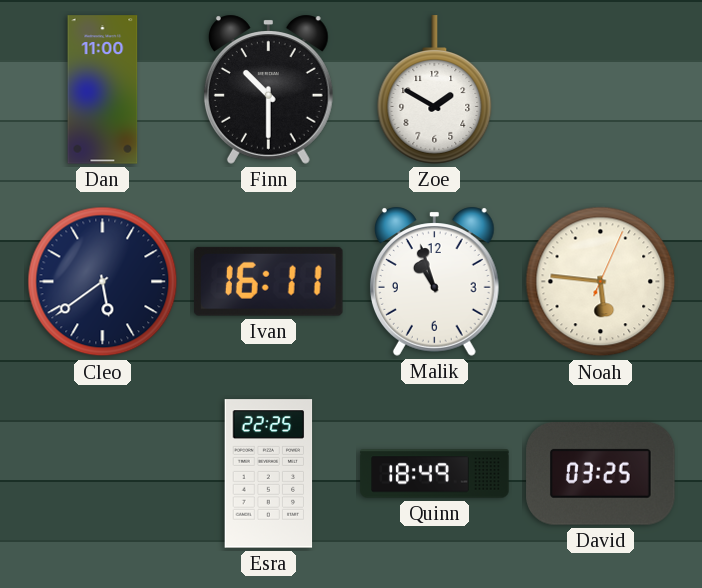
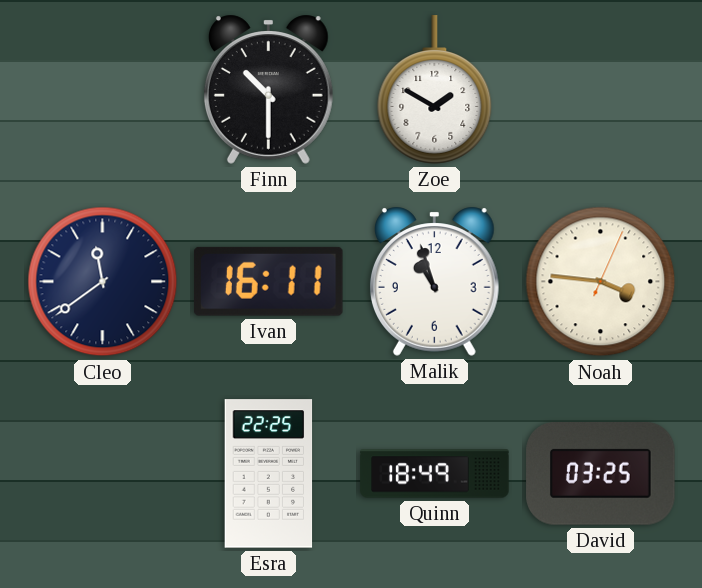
Dan: 11:00 -> none (103, 90)
Cleo: 5:39 -> 11:39 (103, 282)
Noah: 5:46 -> 3:46 (601, 282)
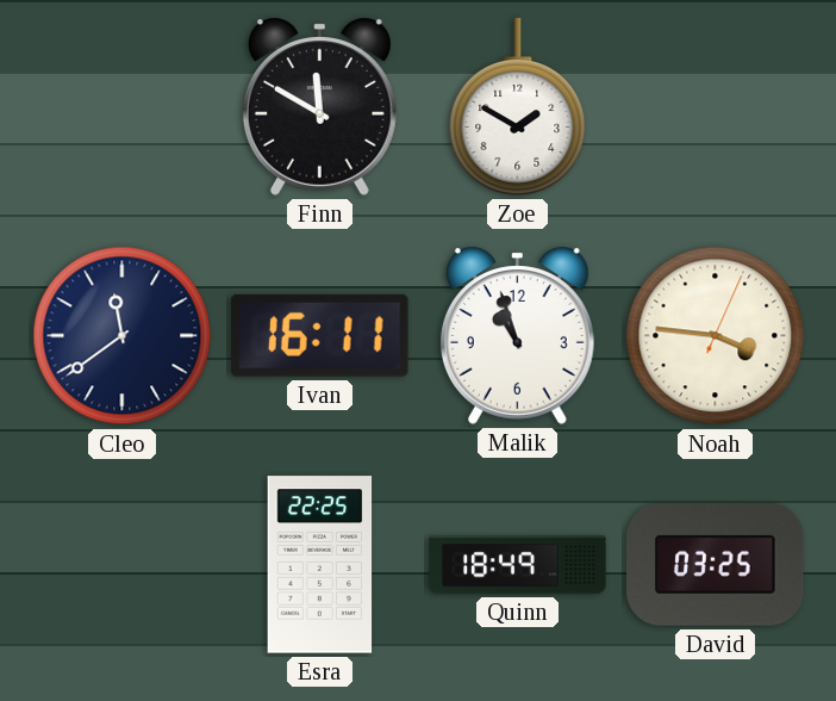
Finn: 10:30 -> 11:50 (319, 106)
